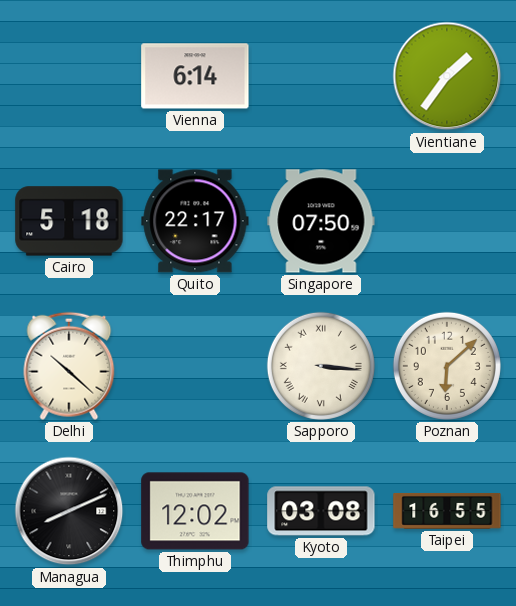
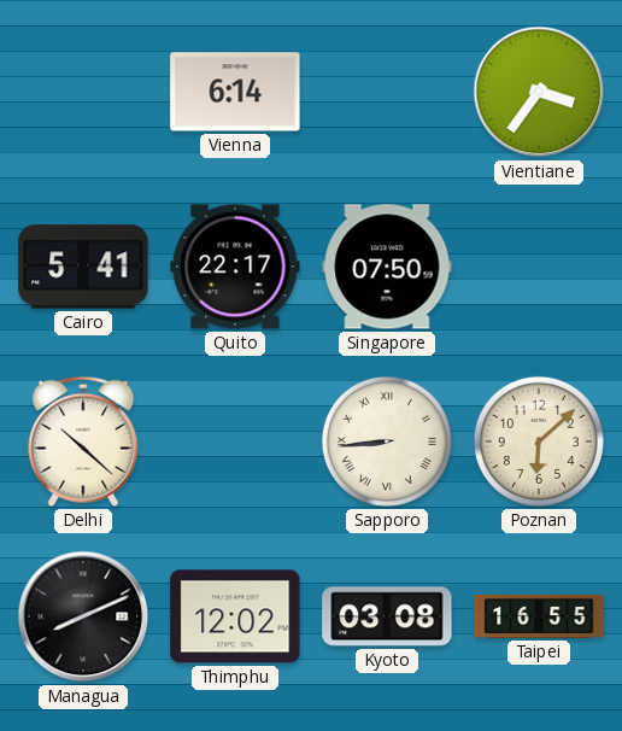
Vientiane: 1:36 -> 3:36 (539, 92)
Cairo: 5:18 -> 5:41 (83, 267)
Sapporo: 3:16 -> 8:44 (387, 441)
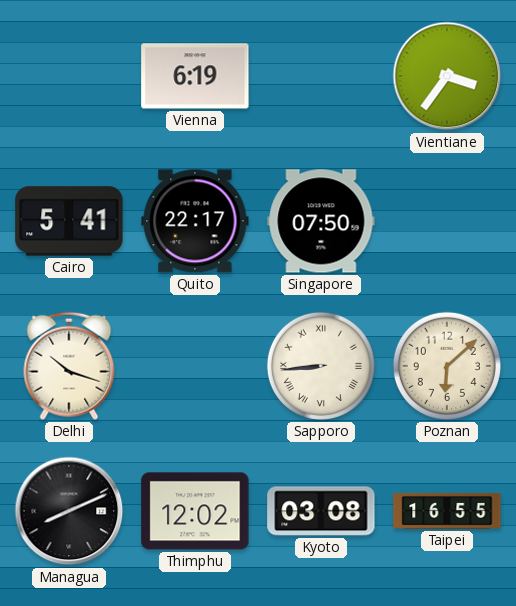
Vienna: 6:14 -> 6:19 (195, 76)
Delhi: 10:22 -> 10:18 (69, 366)
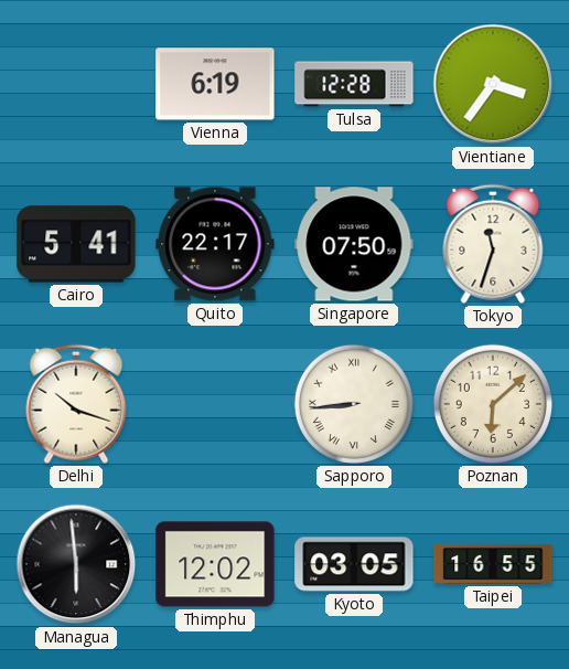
Tulsa: none -> 12:28 (354, 84)
Tokyo: none -> 11:33 (493, 244)
Managua: 8:11 -> 5:59 (76, 564)
Kyoto: 03:08 -> 03:05 (354, 564)
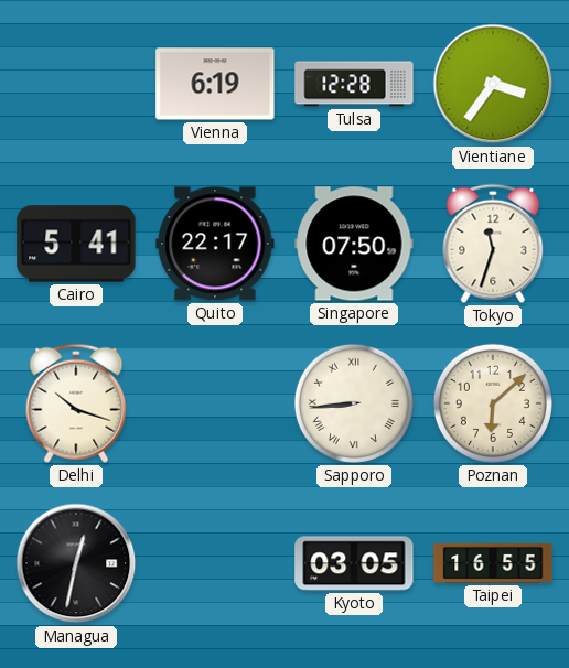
Managua: 5:59 -> 12:32 (76, 563)
Thimphu: 12:02 -> none (215, 564)
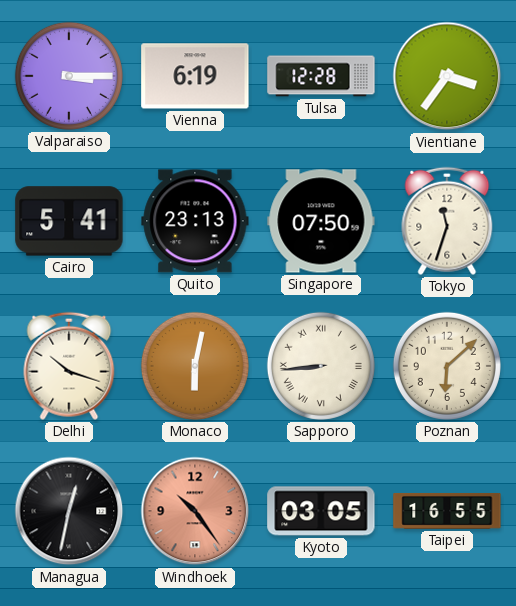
Valparaiso: none -> 3:15 (69, 76)
Quito: 22:17 -> 23:13 (195, 221)
Monaco: none -> 6:02 (195, 366)
Windhoek: none -> 10:24 (195, 511)
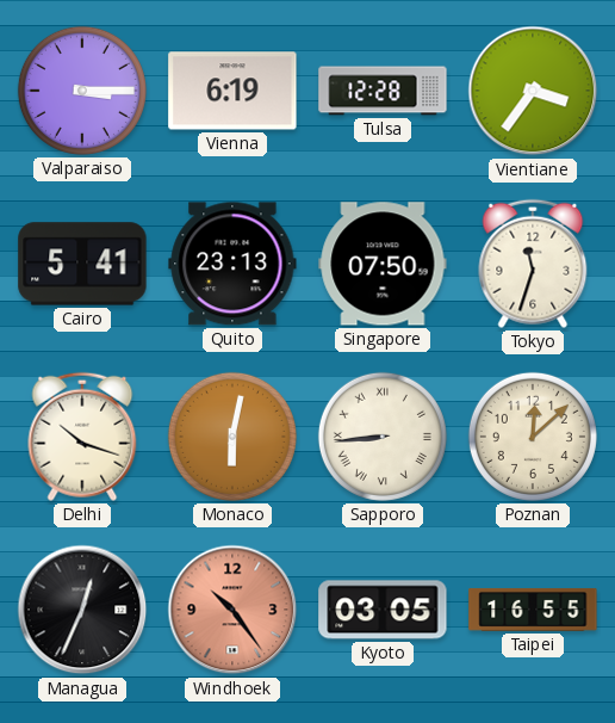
Poznan: 6:08 -> 12:08 (533, 437)
Managua: 12:32 -> 12:34 (82, 610)
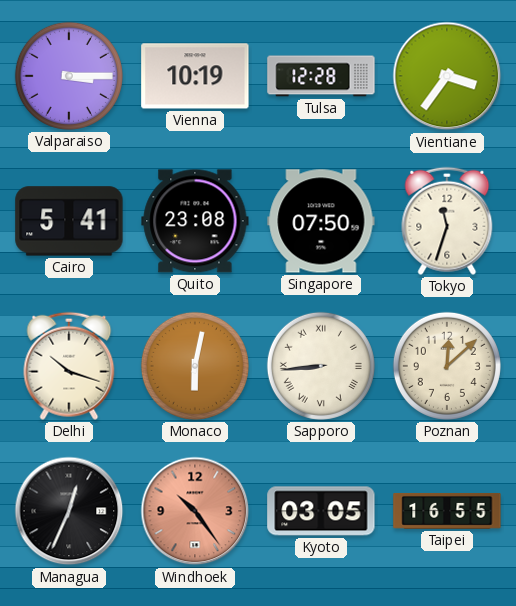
Vienna: 6:19 -> 10:19 (195, 76)
Quito: 23:13 -> 23:08 (195, 221)
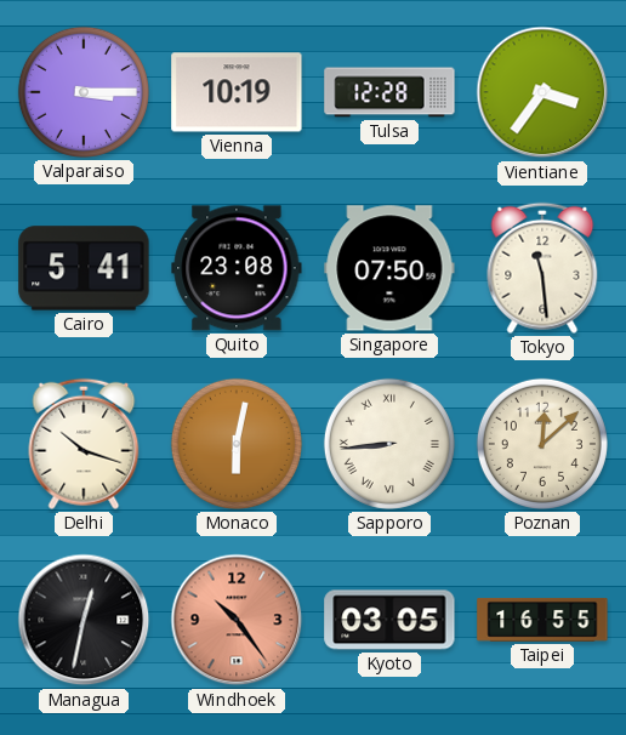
Tokyo: 11:33 -> 11:29 (542, 268)
Managua: 12:34 -> 12:32 (84, 620)
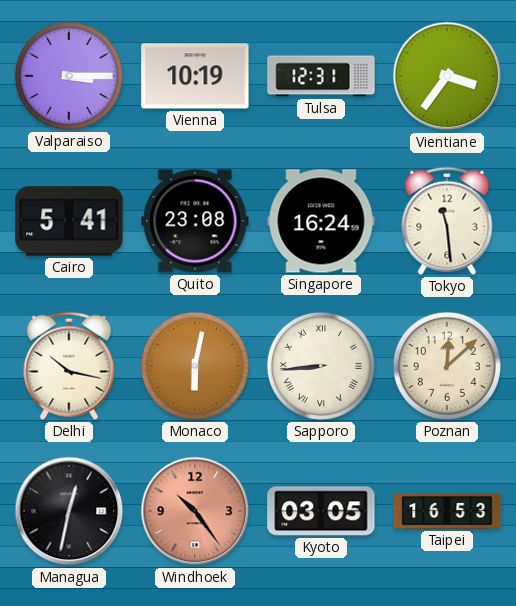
Tulsa: 12:28 -> 12:31 (321, 76)
Singapore: 07:50 -> 16:24 (321, 221)
Delhi: 10:18 -> 10:17 (69, 366)
Taipei: 16:55 -> 16:53 (447, 511)
